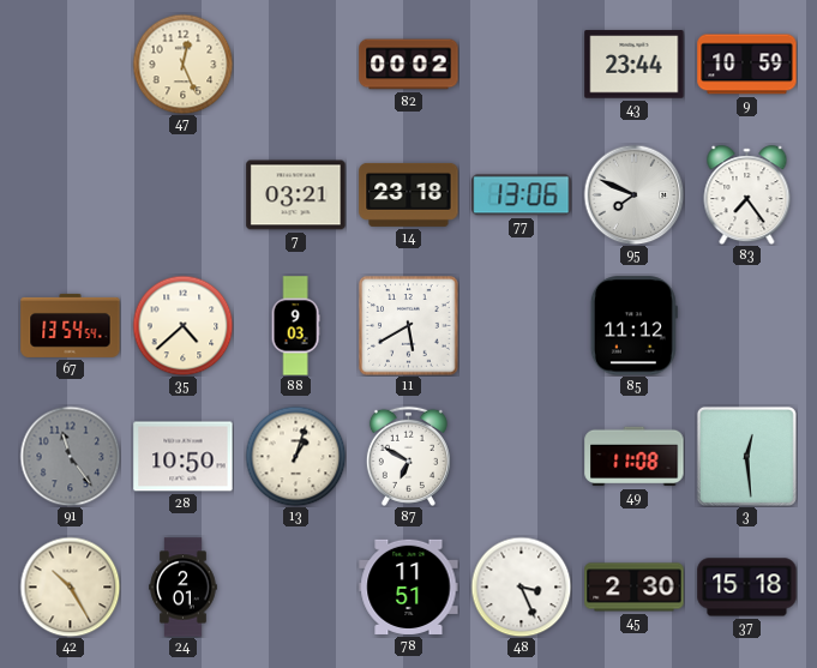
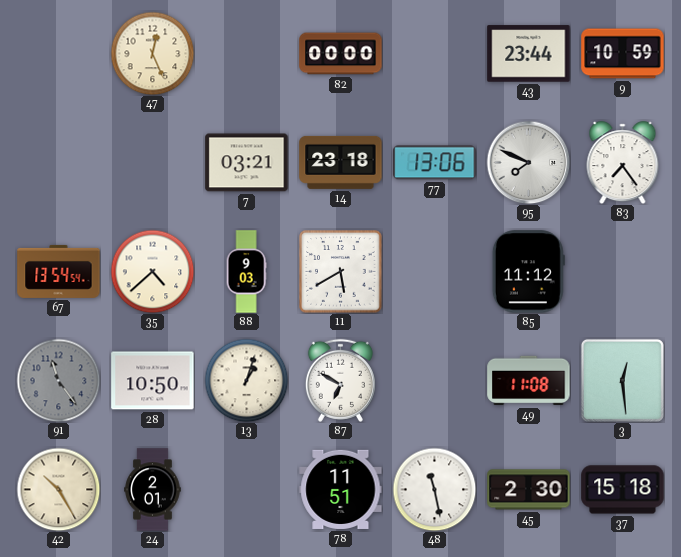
82: 00:02 -> 00:00 (341, 54)
48: 3:26 -> 11:28 (434, 489)
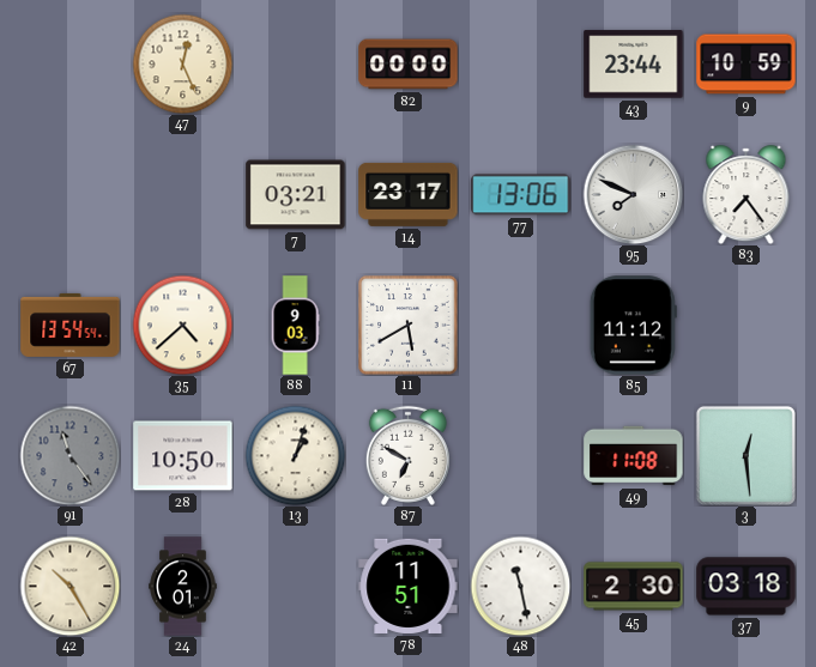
14: 23:18 -> 23:17 (409, 194)
37: 15:18 -> 03:18 (747, 587)
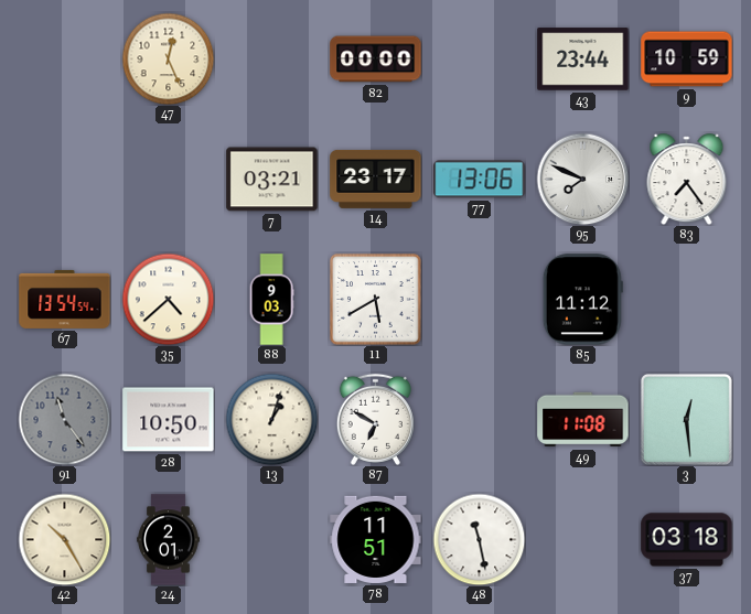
45: 2:30 -> none (634, 587)
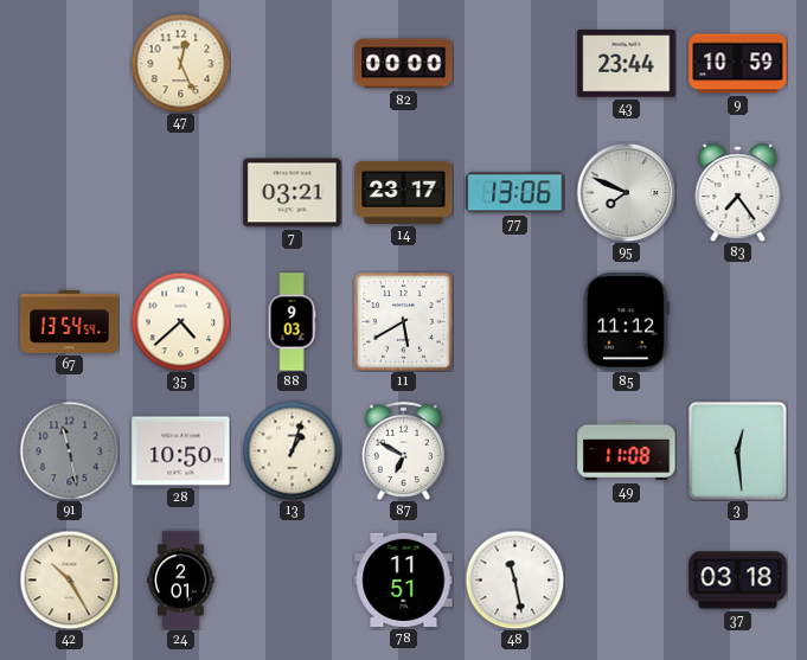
91: 11:24 -> 11:28 (69, 450)
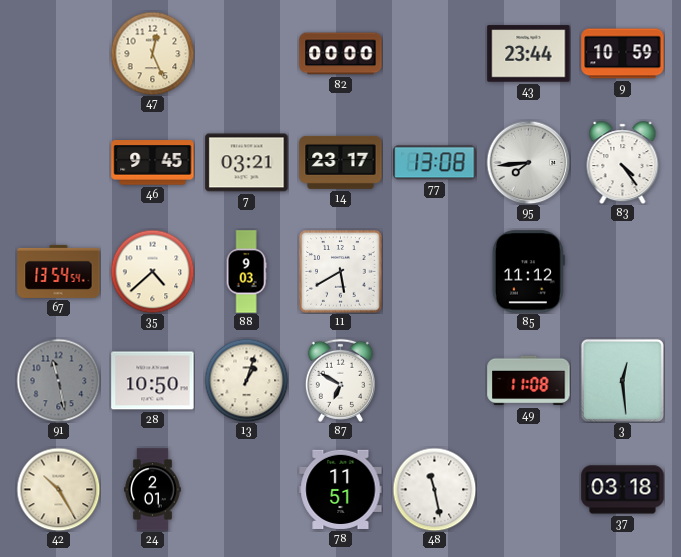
46: none -> 9:45 (153, 163)
77: 13:06 -> 13:08 (435, 163)
95: 7:49 -> 7:44 (528, 162)
83: 7:24 -> 4:24 (623, 163)
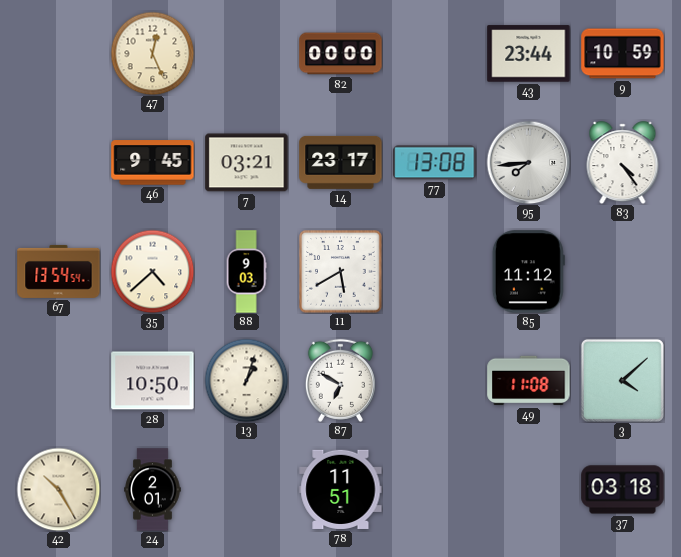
91: 11:28 -> none (58, 380)
3: 12:29 -> 4:08 (622, 380)
48: 11:28 -> none (434, 489)
